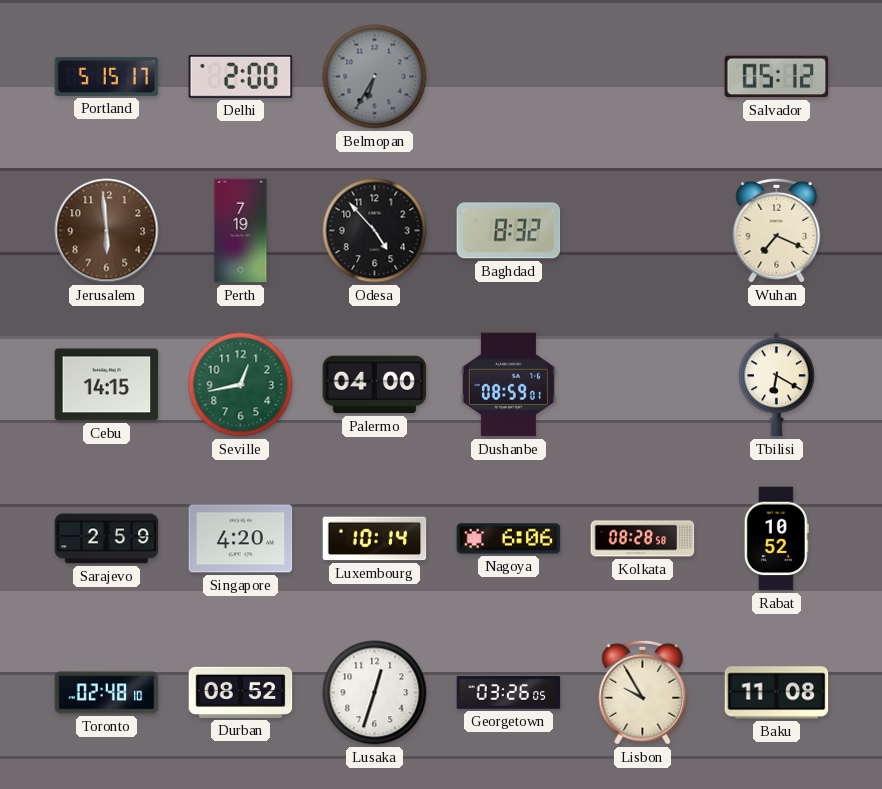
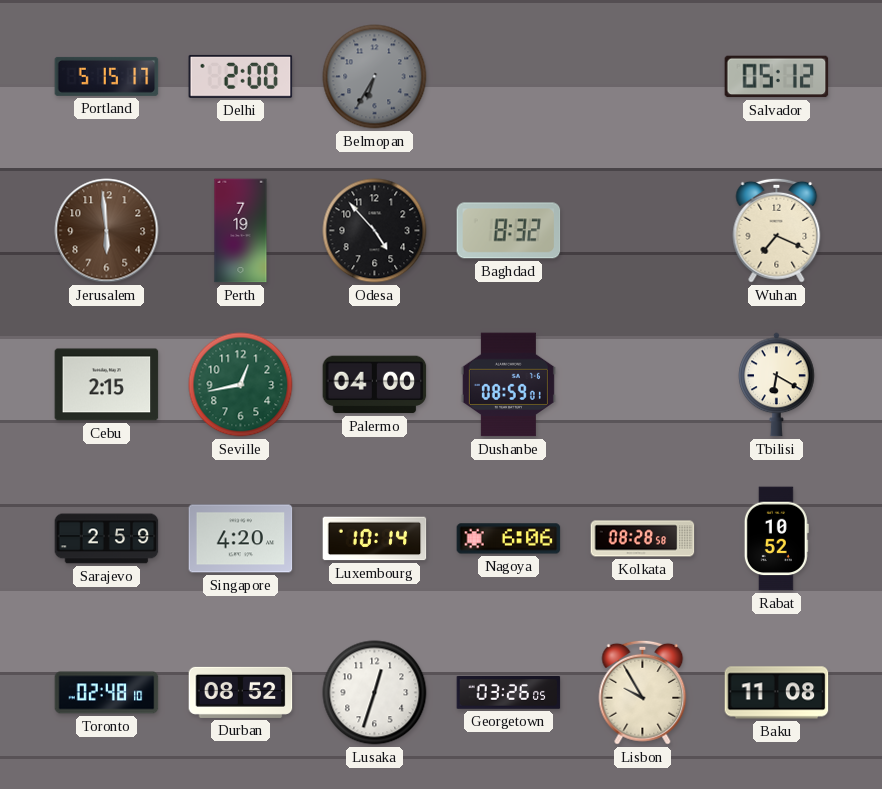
Cebu: 14:15 -> 2:15 (107, 385)
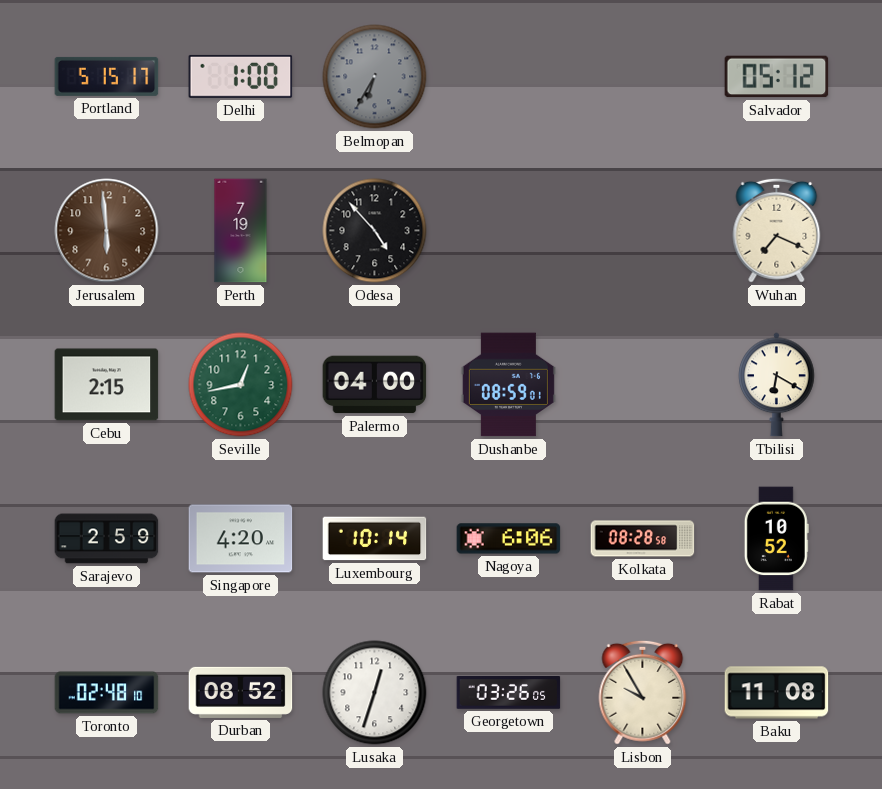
Delhi: 2:00 -> 1:00 (241, 76)
Baghdad: 8:32 -> none (509, 231)
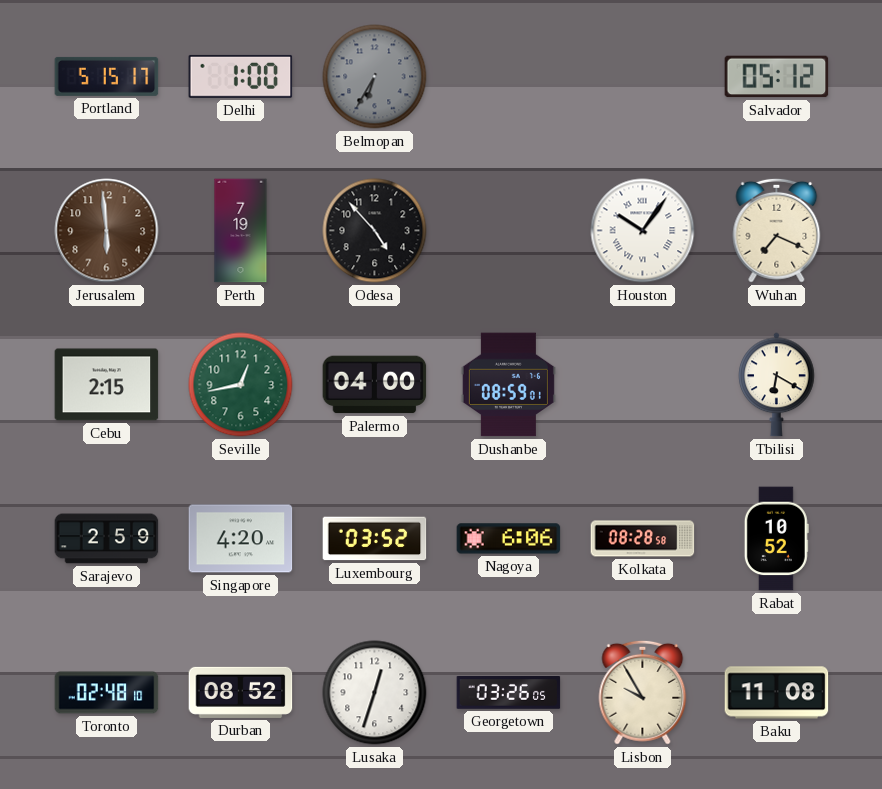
Houston: none -> 10:06 (643, 231)
Luxembourg: 10:14 -> 03:52 (375, 539)
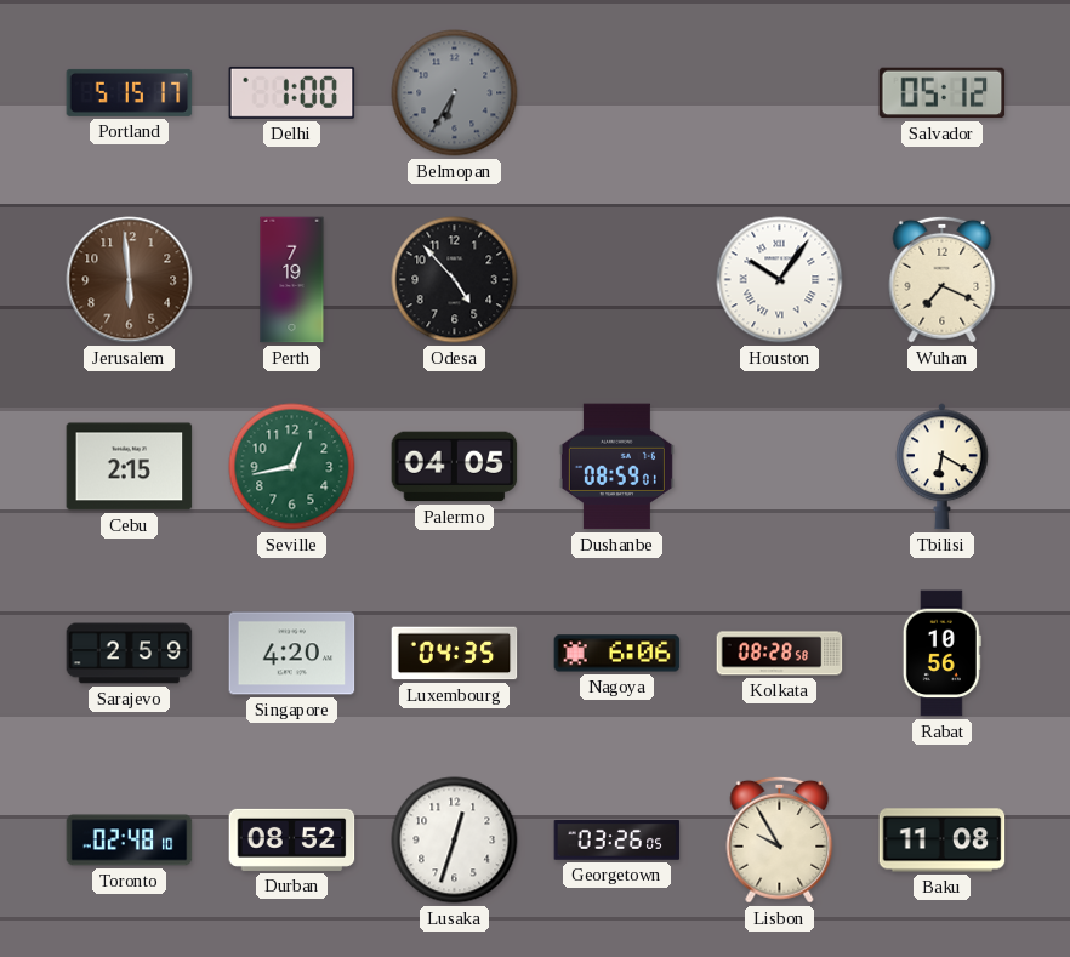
Palermo: 04:00 -> 04:05 (455, 467)
Luxembourg: 03:52 -> 04:35 (455, 654)
Rabat: 10:52 -> 10:56 (941, 654)
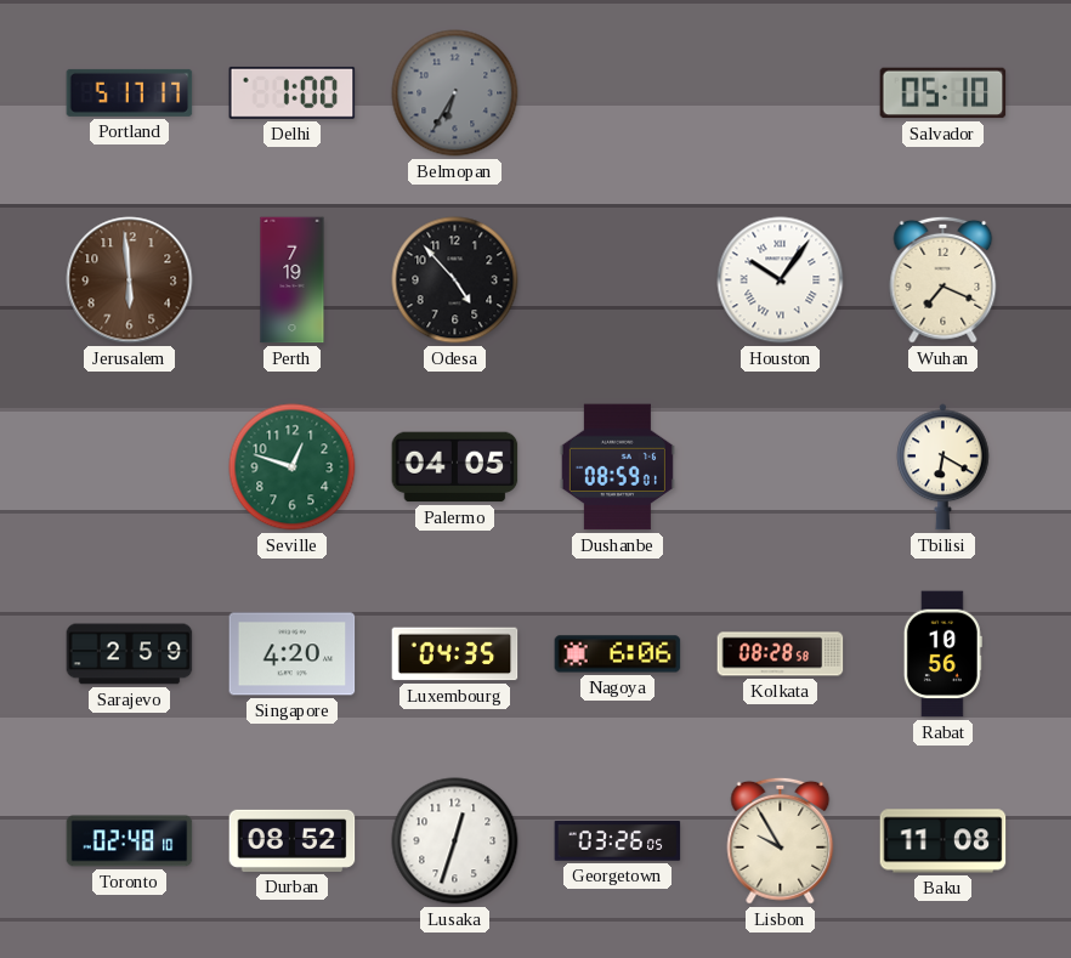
Portland: 5:15 -> 5:17 (130, 92)
Salvador: 05:12 -> 05:10 (943, 93)
Cebu: 2:15 -> none (130, 467)
Seville: 12:43 -> 12:48 (293, 467)
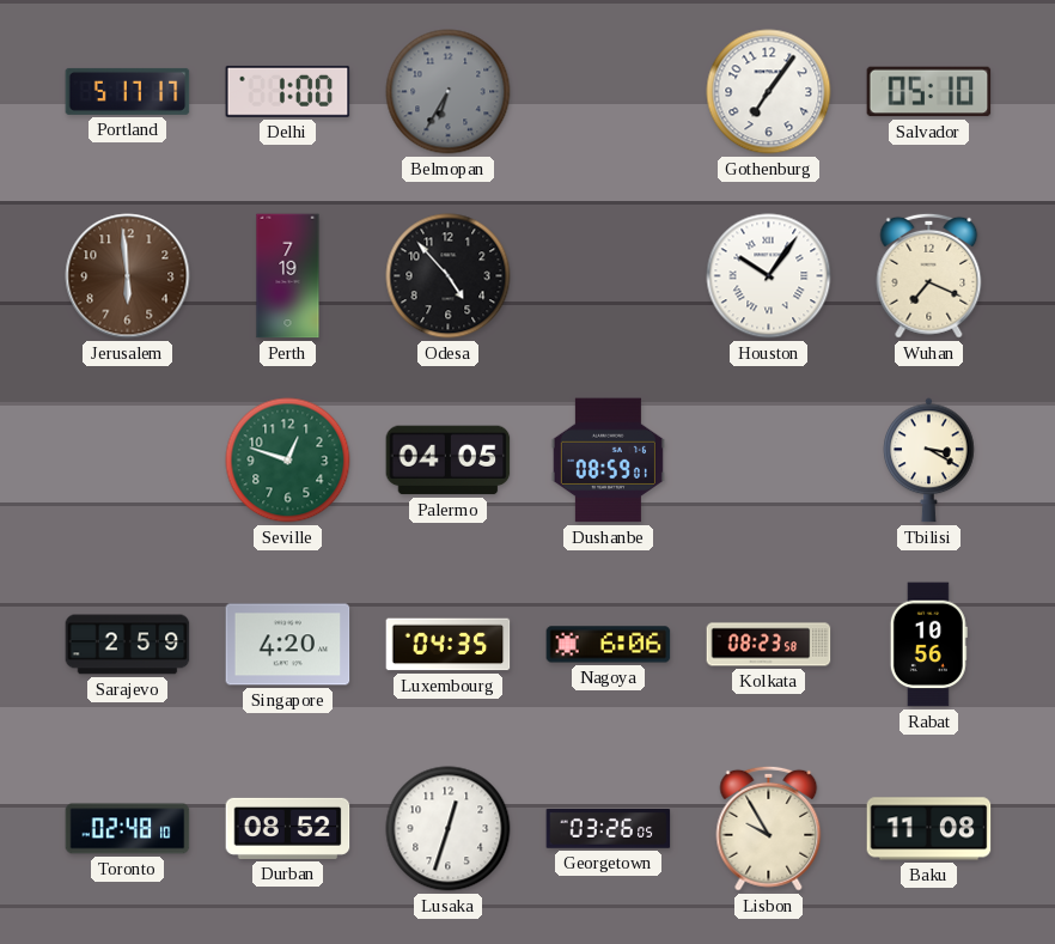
Gothenburg: none -> 7:06 (769, 92)
Tbilisi: 6:20 -> 3:20 (929, 461)
Kolkata: 08:28 -> 08:23 (769, 645)
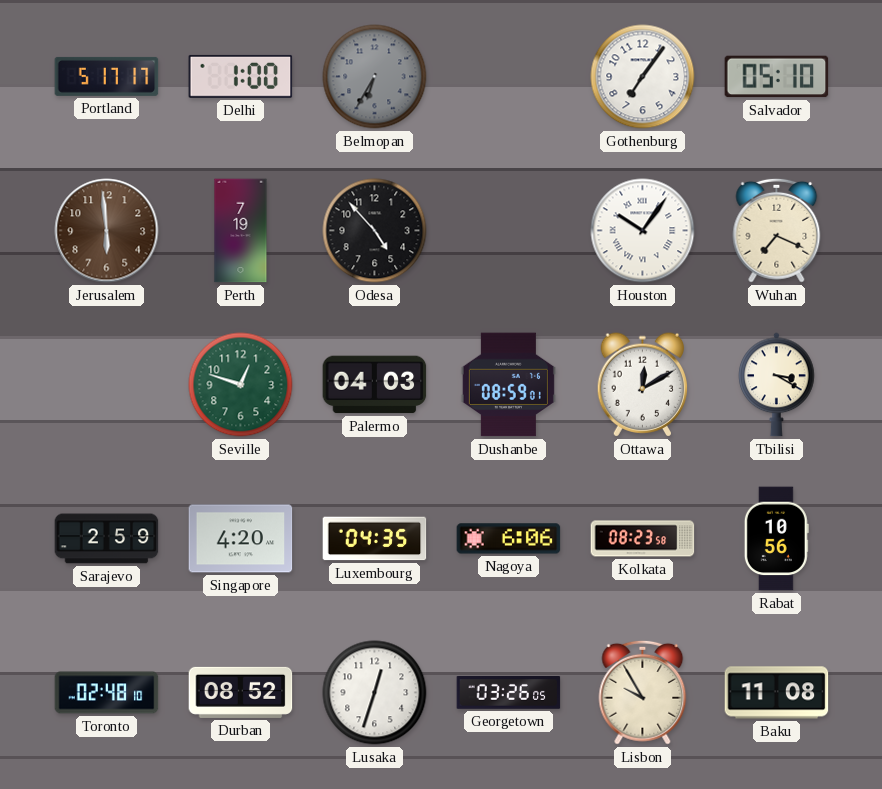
Palermo: 04:05 -> 04:03 (375, 385)
Ottawa: none -> 12:10 (643, 385)
